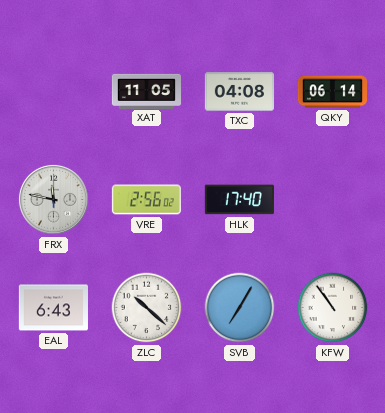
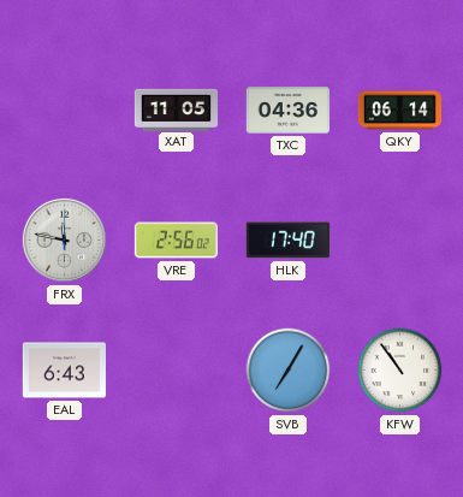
TXC: 04:08 -> 04:36 (287, 111)
ZLC: 10:22 -> none (147, 308)
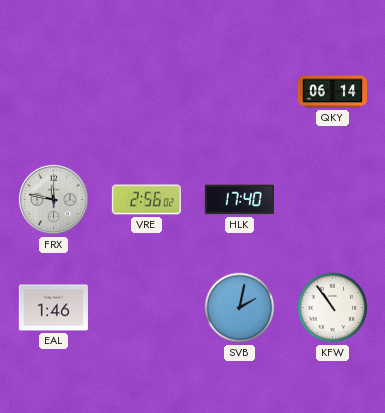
XAT: 11:05 -> none (176, 110)
TXC: 04:36 -> none (287, 111)
EAL: 6:43 -> 1:46 (53, 308)
SVB: 7:05 -> 2:02 (240, 308)
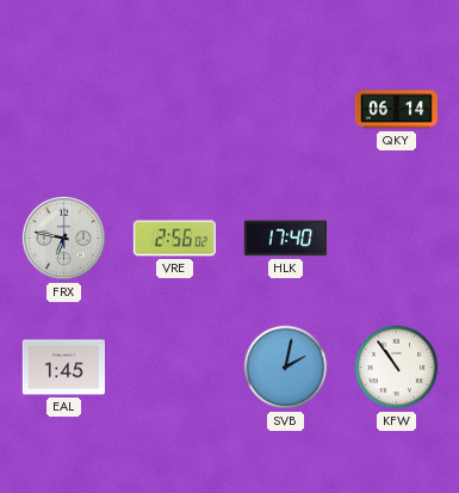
FRX: 11:47 -> 6:47 (63, 238)
EAL: 1:46 -> 1:45 (63, 368)
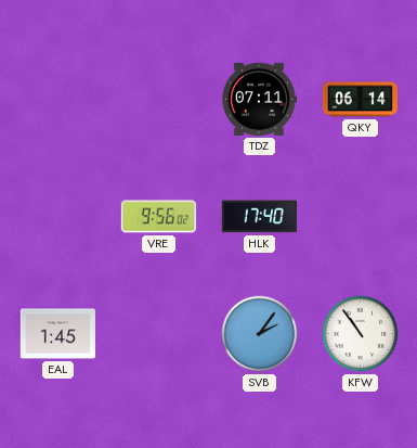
TDZ: none -> 07:11 (259, 99)
FRX: 6:47 -> none (63, 238)
VRE: 2:56 -> 9:56 (158, 217)
SVB: 2:02 -> 2:06 (260, 334)
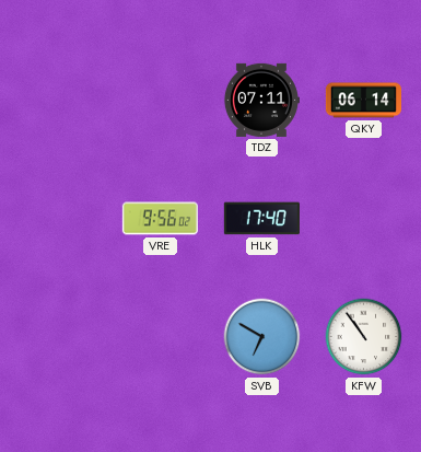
EAL: 1:45 -> none (57, 334)
SVB: 2:06 -> 6:50 (262, 337)
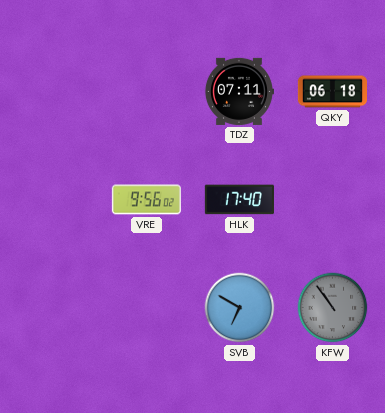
QKY: 06:14 -> 06:18 (332, 92)
KFW dial: white -> grey (333, 308)
